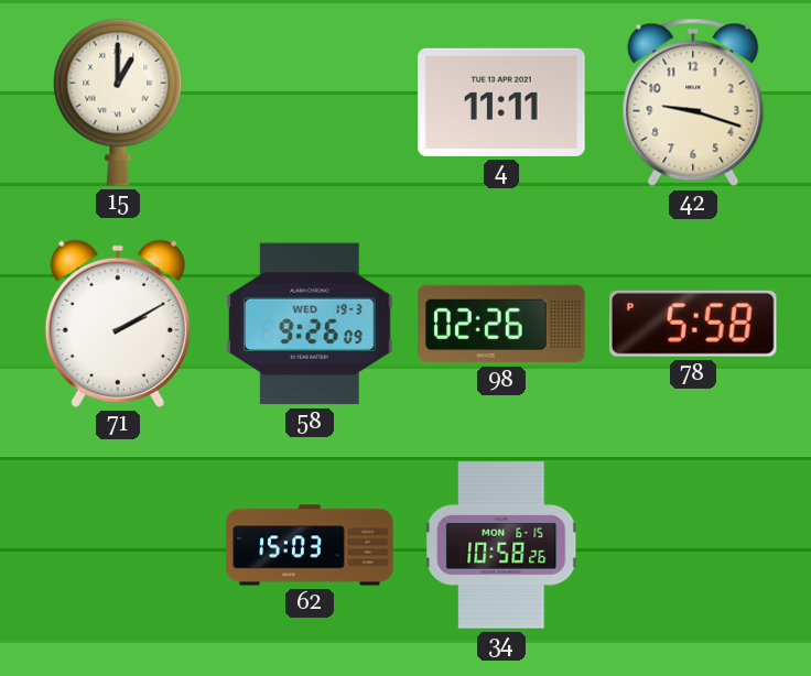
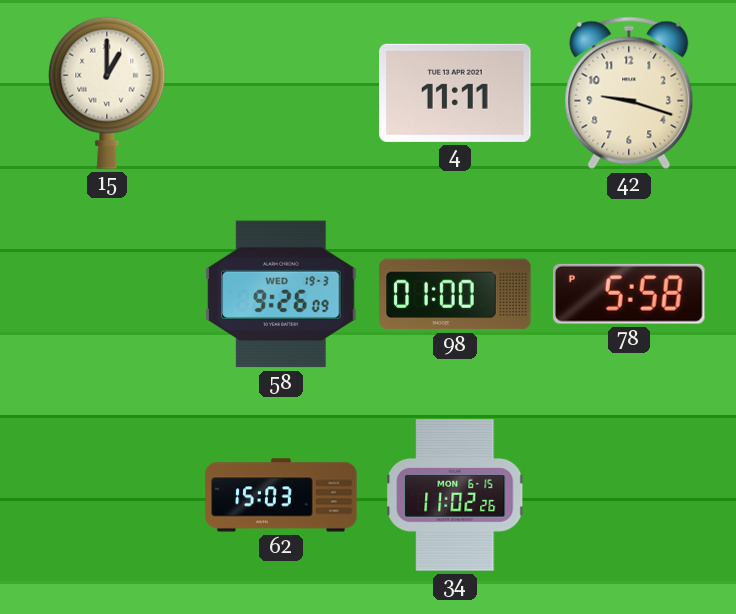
71: 2:10 -> none (118, 324)
98: 02:26 -> 01:00 (455, 294)
34: 10:58 -> 11:02 (455, 495)
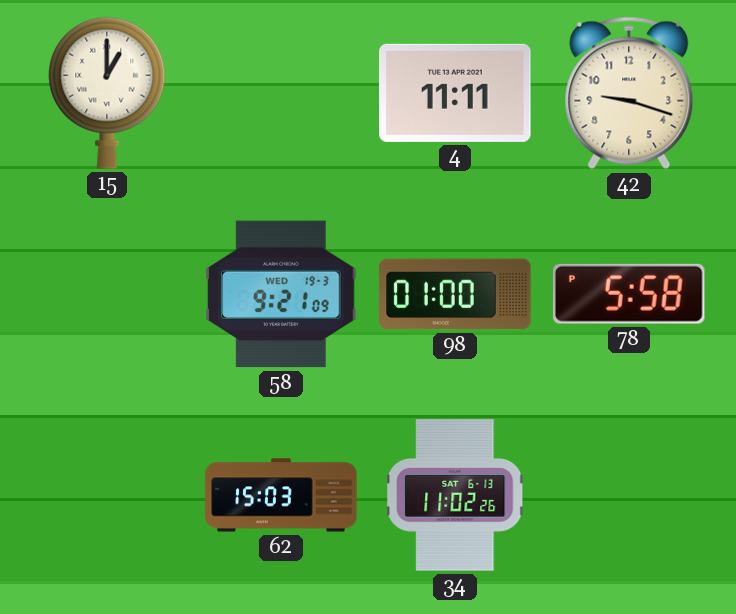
58: 9:26 -> 9:21 (281, 294)
34 date: MON 6-15 -> SAT 6-13 (455, 495)
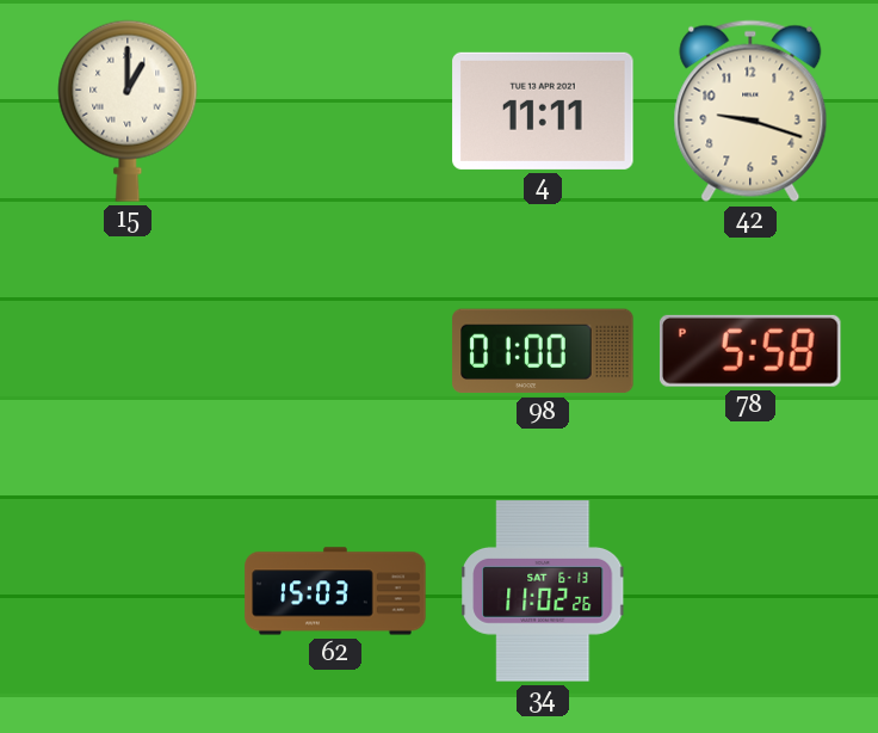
58: 9:21 -> none (281, 294)
